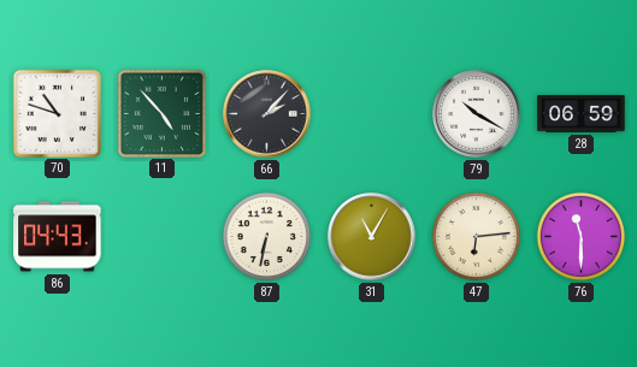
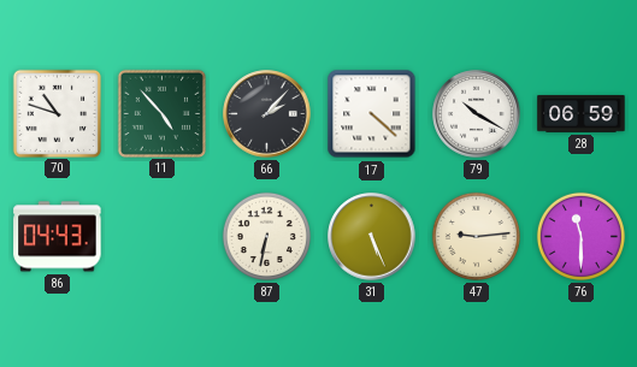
17: none -> 4:22 (372, 114)
31: 11:05 -> 5:26 (372, 237)
47: 6:14 -> 9:14 (476, 236)
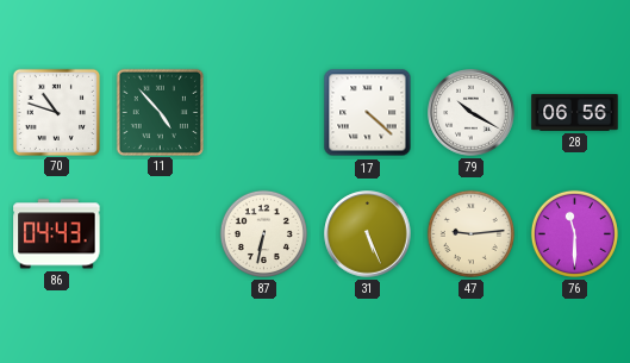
66: 2:07 -> none (267, 114)
28: 06:59 -> 06:56 (575, 113)
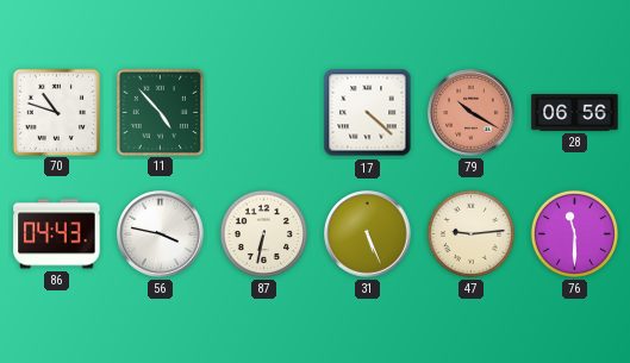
79 dial: white -> salmon (472, 113)
56: none -> 3:47 (161, 234)
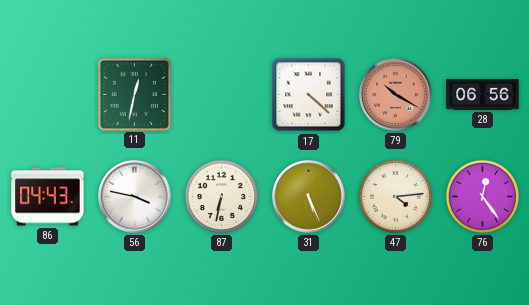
70: 10:48 -> none (56, 112)
11: 4:53 -> 12:32 (134, 94)
47: 9:14 -> 4:14 (395, 196)
76: 11:30 -> 12:24 (482, 196)
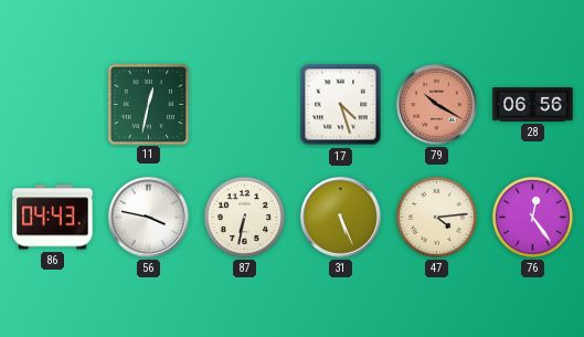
17: 4:22 -> 4:27 (341, 105)
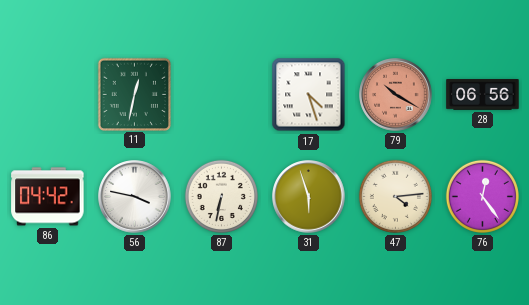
86: 04:43 -> 04:42 (48, 197)
31: 5:26 -> 5:57 (309, 197)
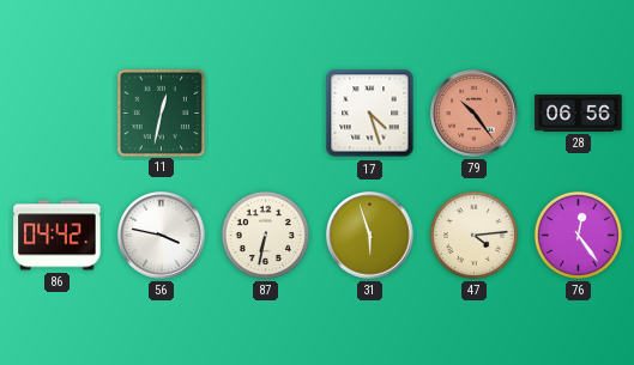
79: 10:20 -> 10:24 (475, 114)
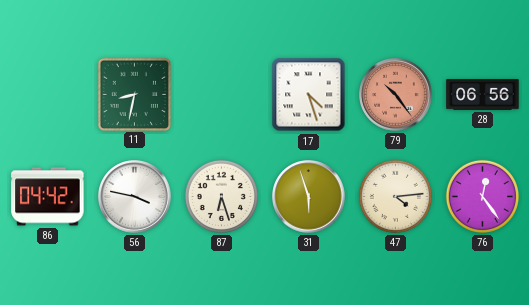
11: 12:32 -> 8:32 (134, 94)
87: 6:32 -> 6:27 (221, 196)
